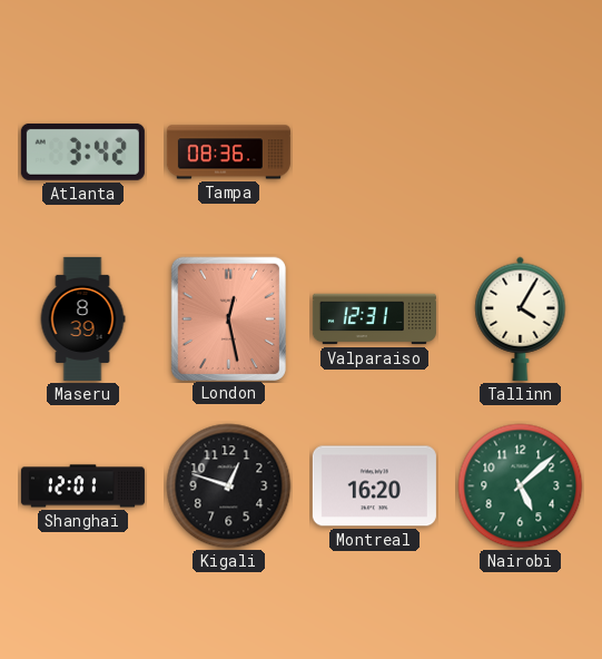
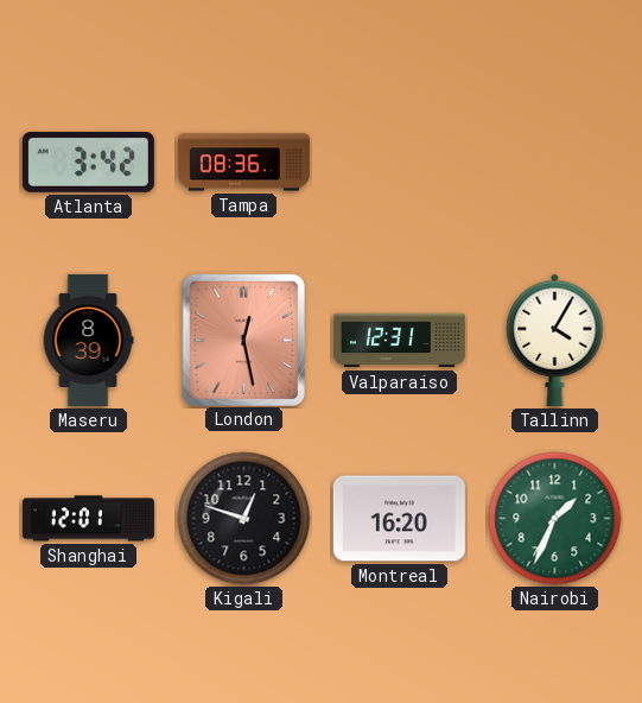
Nairobi: 5:08 -> 1:34 (555, 519)
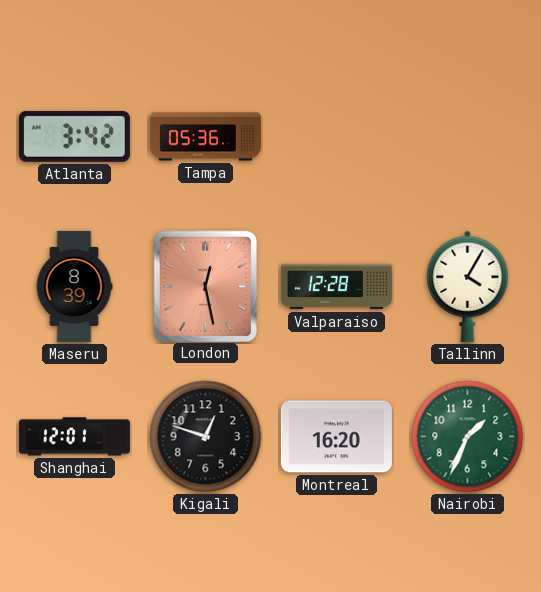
Tampa: 08:36 -> 05:36 (205, 137)
Valparaiso: 12:31 -> 12:28 (336, 287)
